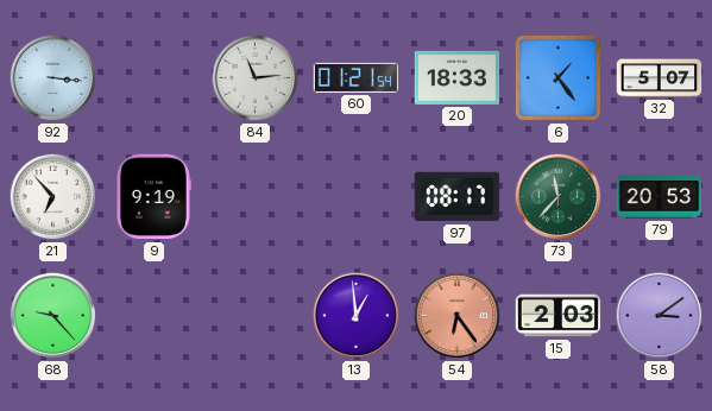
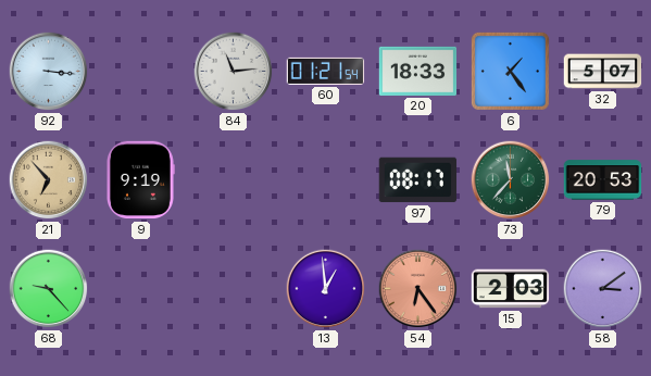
21 dial: white -> champagne (49, 180)
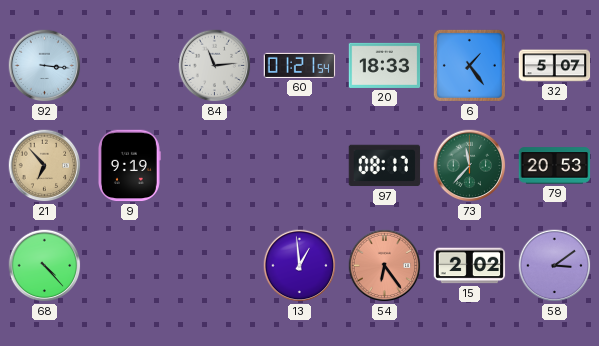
68: 9:23 -> 4:23 (45, 266)
15: 2:03 -> 2:02 (470, 266)
